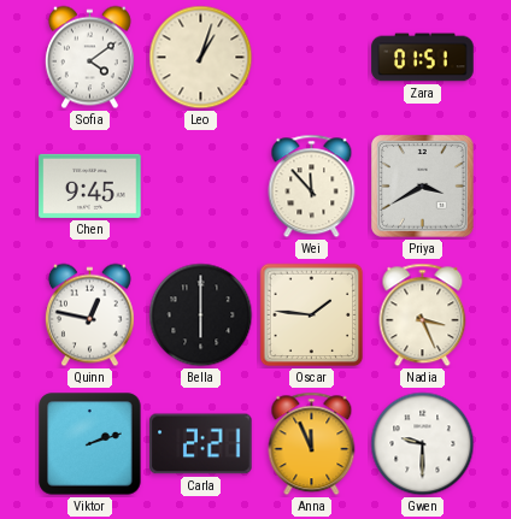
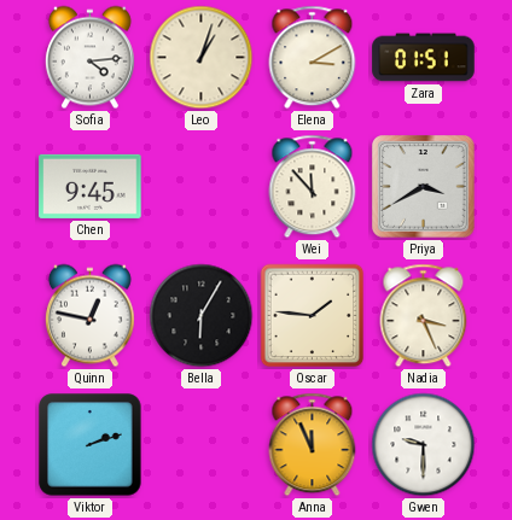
Sofia: 4:09 -> 4:14 (89, 58)
Elena: none -> 3:10 (313, 58)
Bella: 6:00 -> 6:05 (202, 316)
Carla: 2:21 -> none (201, 444)
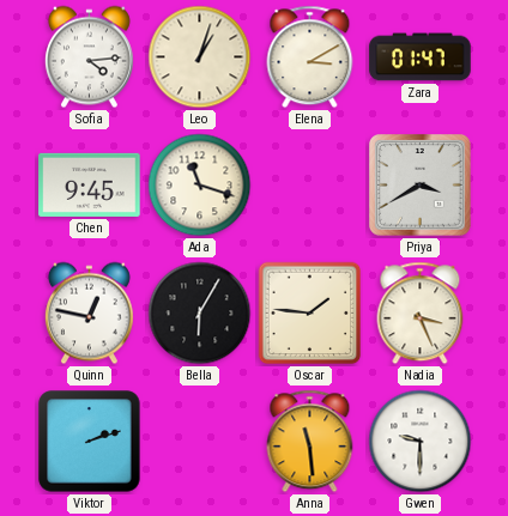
Zara: 01:51 -> 01:47 (421, 57)
Ada: none -> 11:18 (200, 186)
Wei: 11:53 -> none (313, 187)
Anna: 11:56 -> 11:29 (310, 442)
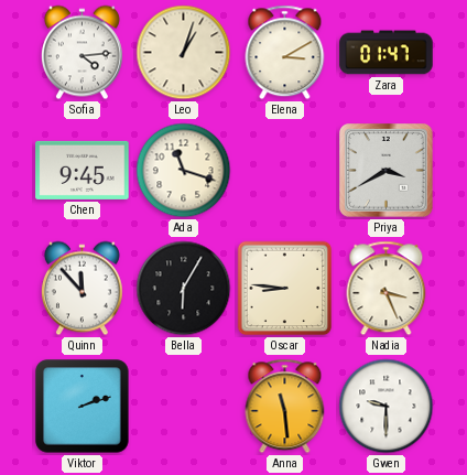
Quinn: 12:47 -> 11:53 (82, 289)
Oscar: 1:46 -> 8:46 (285, 289)
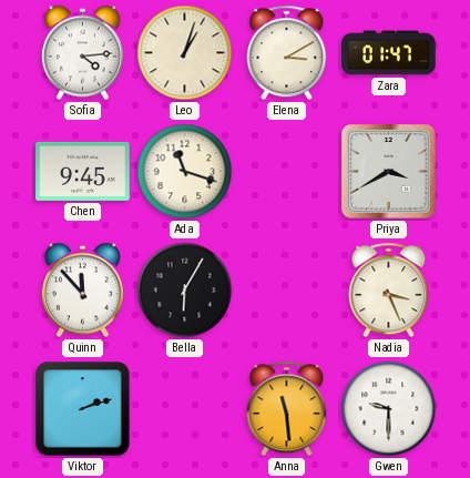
Oscar: 8:46 -> none (285, 289)
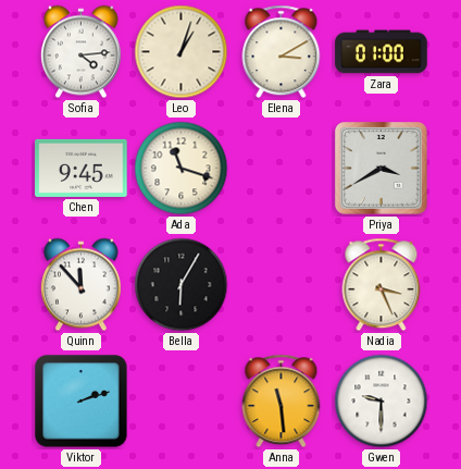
Zara: 01:47 -> 01:00 (382, 52)
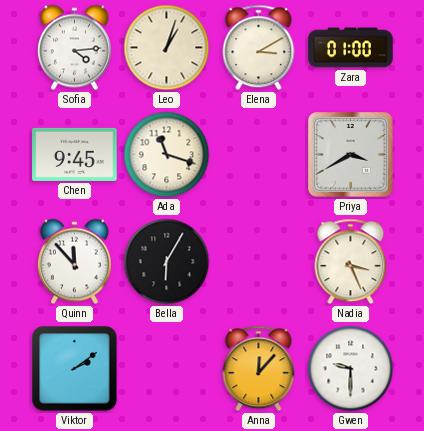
Viktor: 2:12 -> 2:09 (75, 369)
Anna: 11:29 -> 12:07 (259, 369)
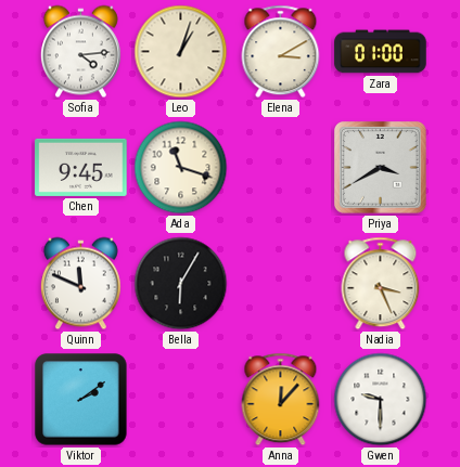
Quinn: 11:53 -> 11:49 (80, 284)
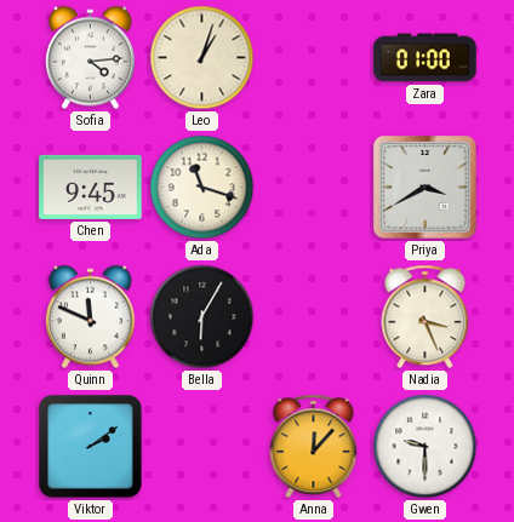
Elena: 3:10 -> none (281, 52)
